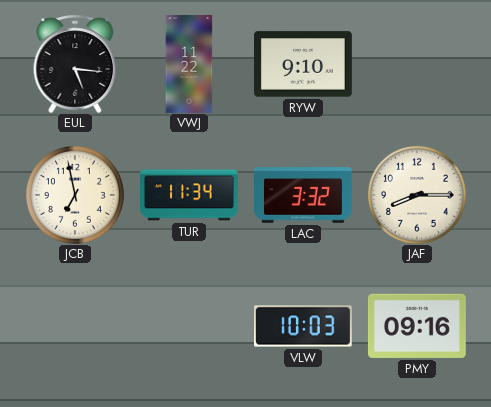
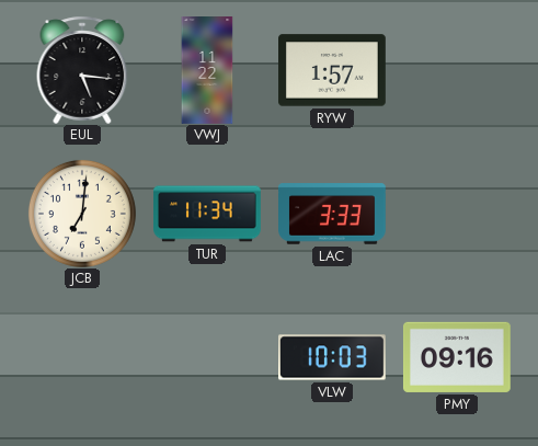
RYW: 9:10 -> 1:57 (333, 70)
JCB: 6:58 -> 7:01 (82, 214)
LAC: 3:32 -> 3:33 (333, 214)
JAF: 8:15 -> none (417, 195)
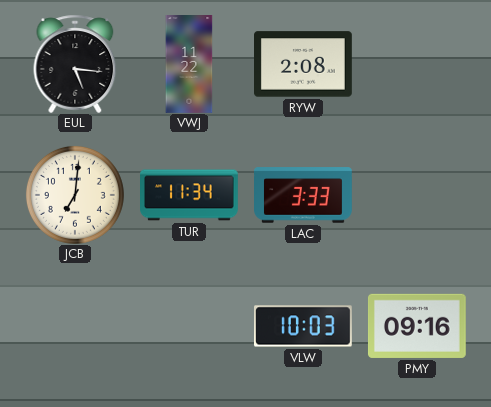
RYW: 1:57 -> 2:08 (304, 64)
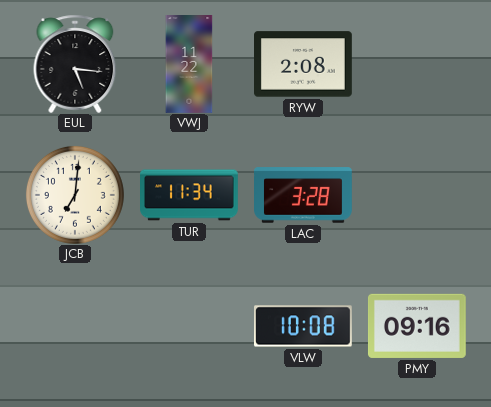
LAC: 3:33 -> 3:28 (304, 195)
VLW: 10:03 -> 10:08 (304, 326)
